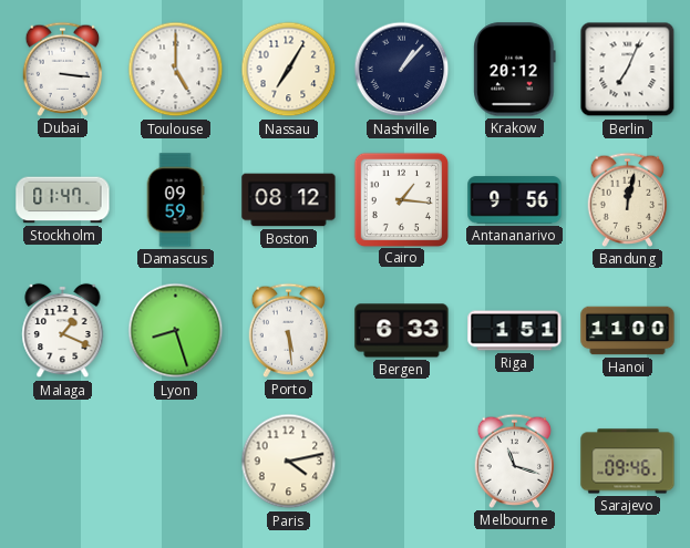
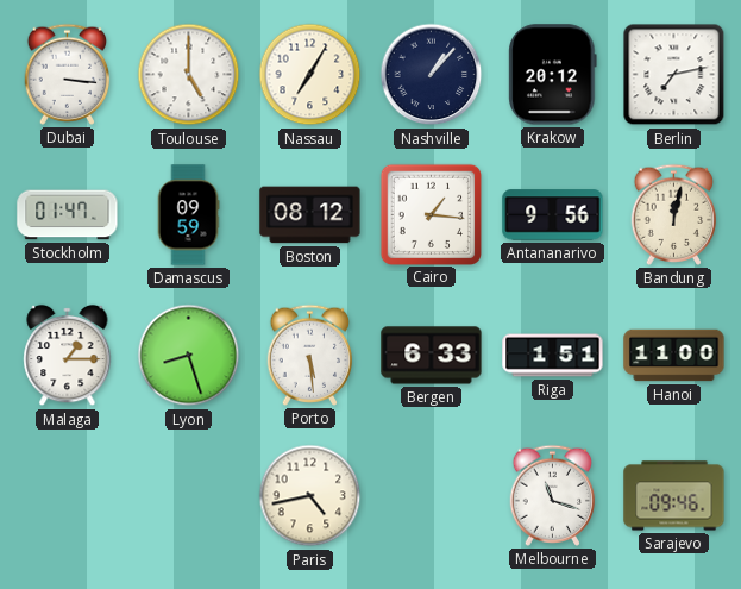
Berlin: 7:04 -> 7:13 (674, 75)
Malaga: 1:19 -> 1:15 (68, 356)
Paris: 4:13 -> 4:43 (310, 496)
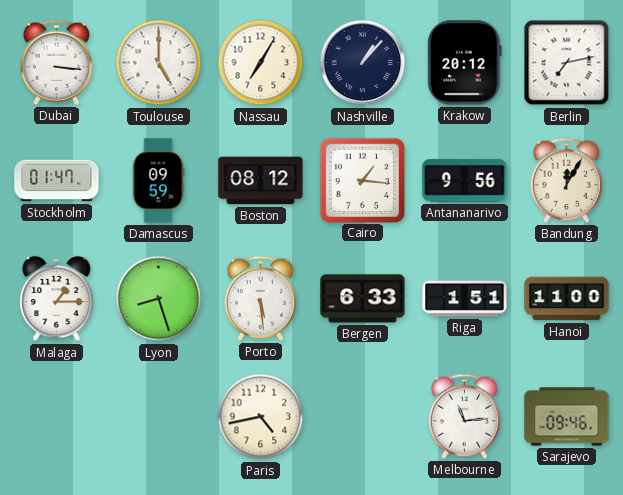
Bandung: 12:02 -> 12:05 (567, 180)
Melbourne: 11:18 -> 11:14 (465, 416)
